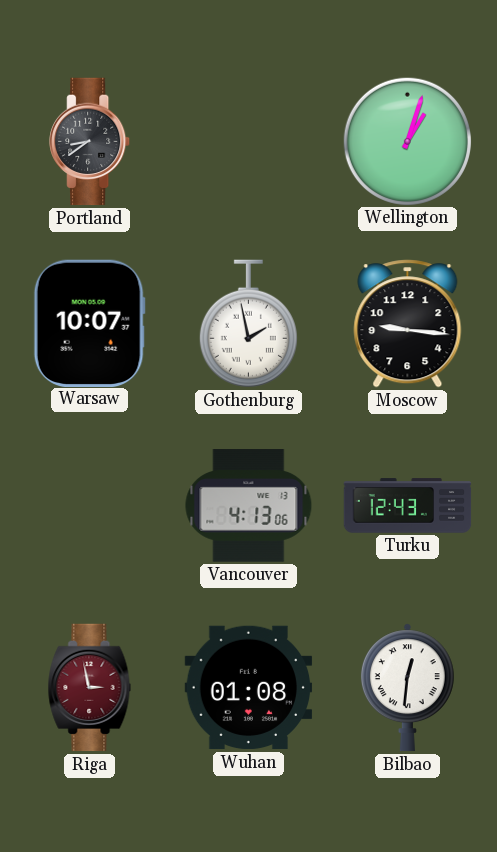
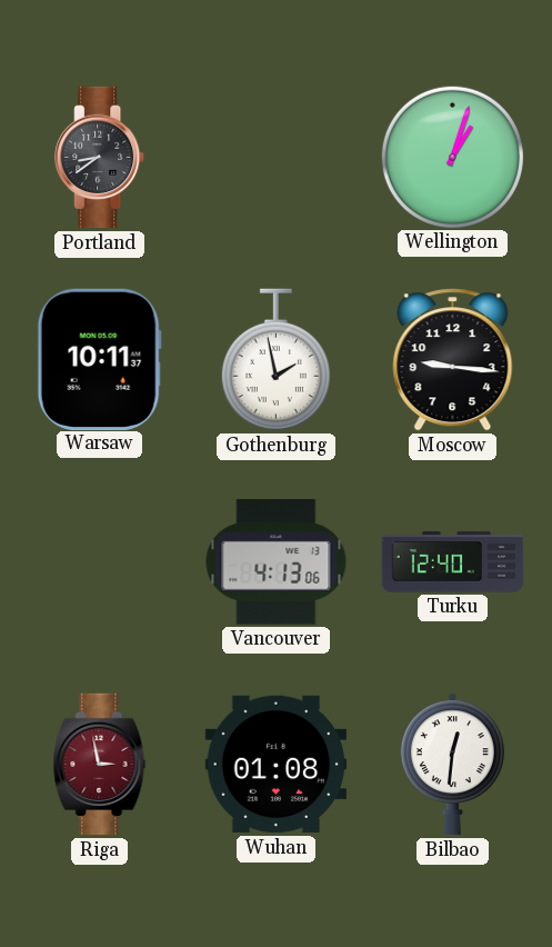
Warsaw: 10:07 -> 10:11 (99, 359)
Turku: 12:43 -> 12:40 (453, 562)
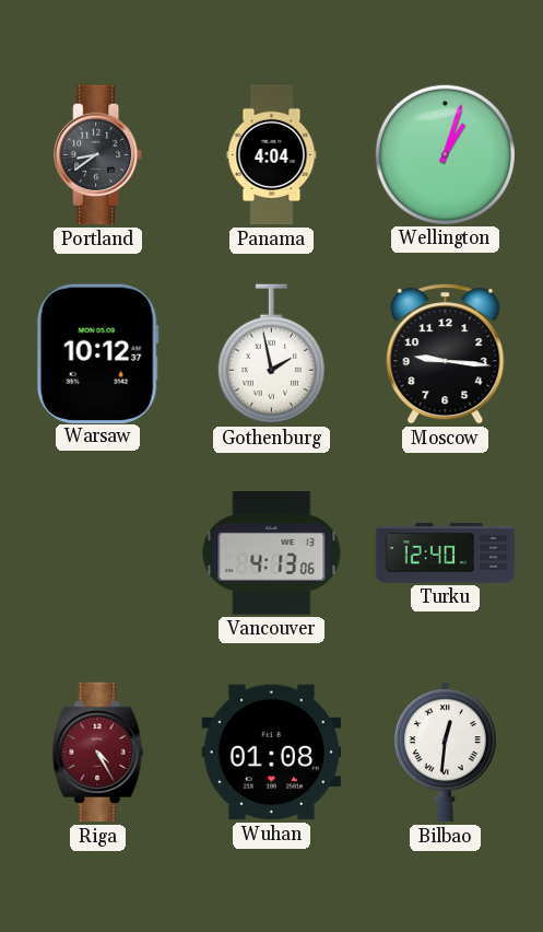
Panama: none -> 4:04 (272, 155)
Warsaw: 10:11 -> 10:12 (97, 353)
Riga: 2:58 -> 4:25 (98, 753)
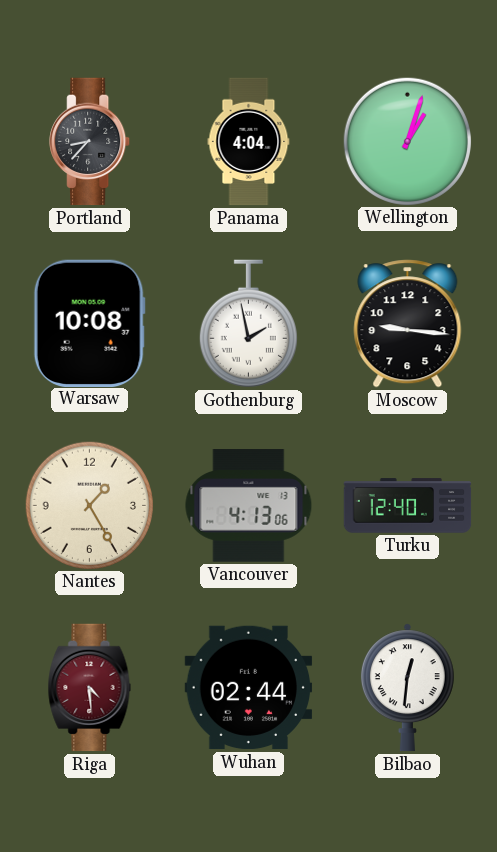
Portland: 8:39 -> 8:37 (90, 142)
Warsaw: 10:12 -> 10:08 (89, 323)
Nantes: none -> 1:25 (89, 505)
Riga: 4:25 -> 4:29 (90, 688)
Wuhan: 01:08 -> 02:44 (249, 688)
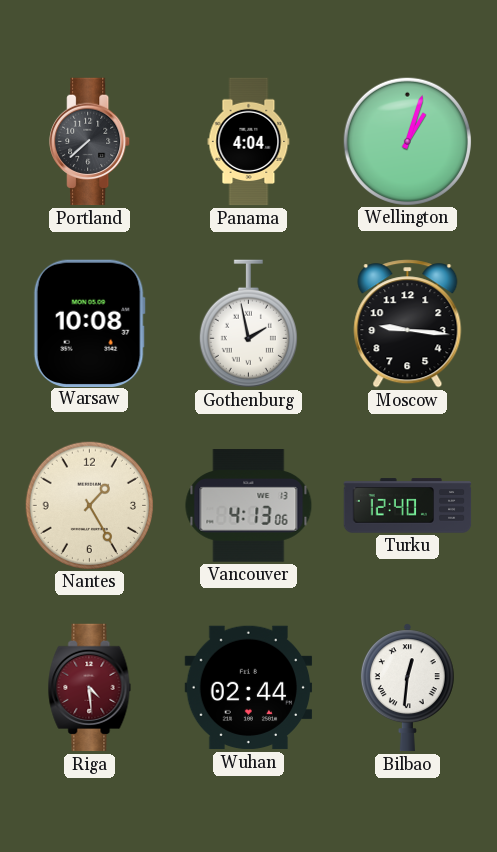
Portland: 8:37 -> 7:38 (90, 142)
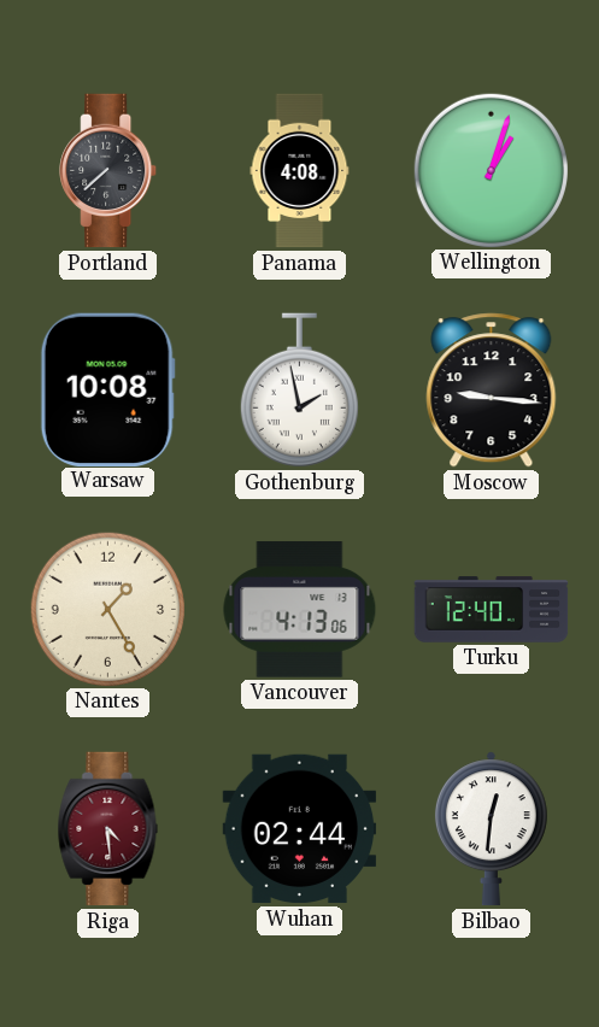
Panama: 4:04 -> 4:08 (300, 171)
